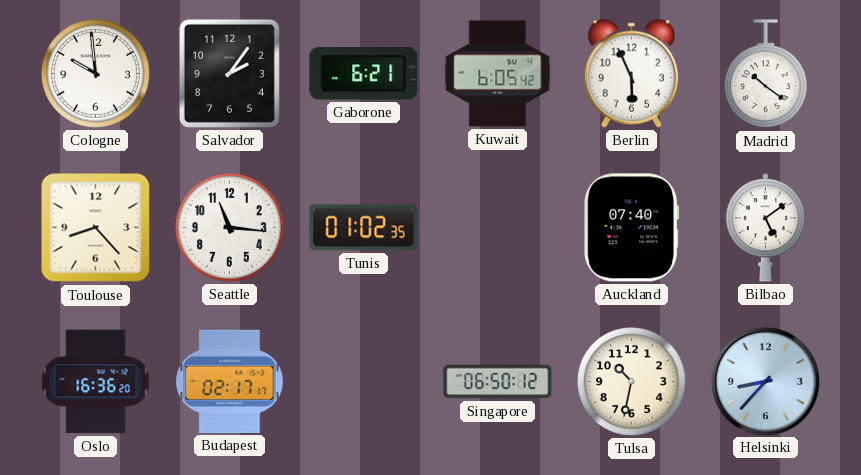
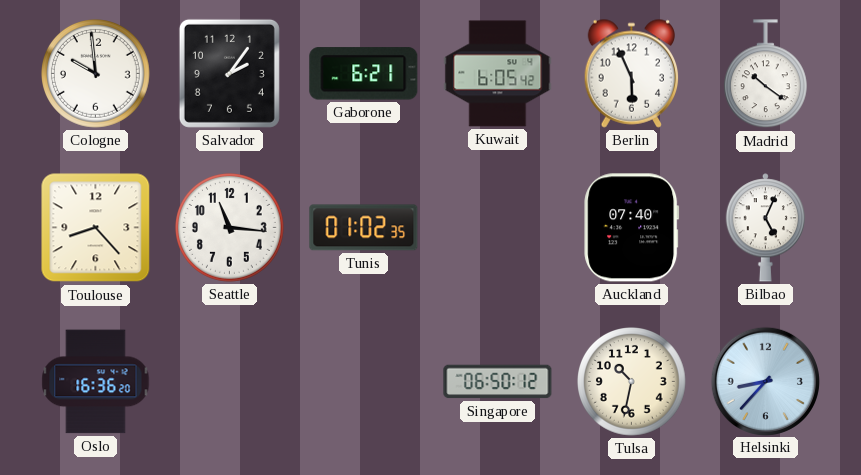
Bilbao: 5:09 -> 5:04 (766, 228)
Budapest: 02:17 -> none (230, 381)
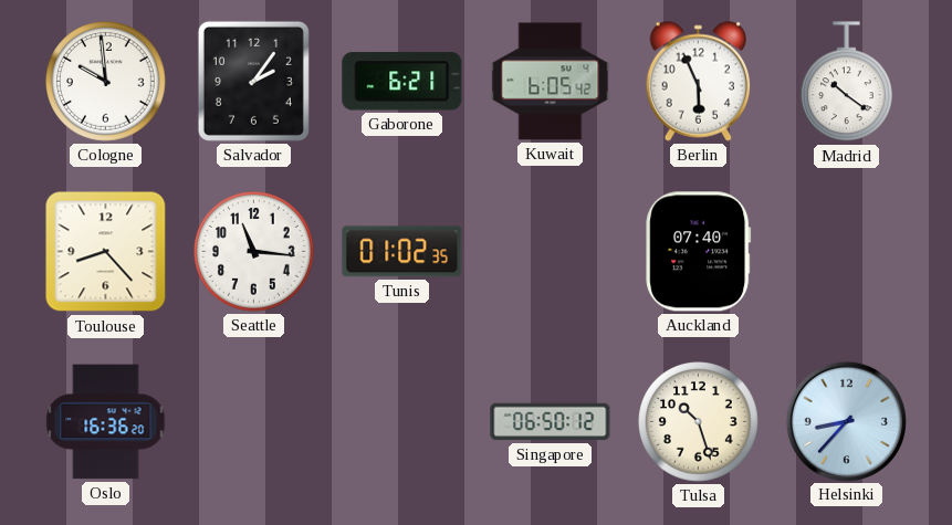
Bilbao: 5:04 -> none (766, 228)
Tulsa: 10:32 -> 10:27 (699, 422)
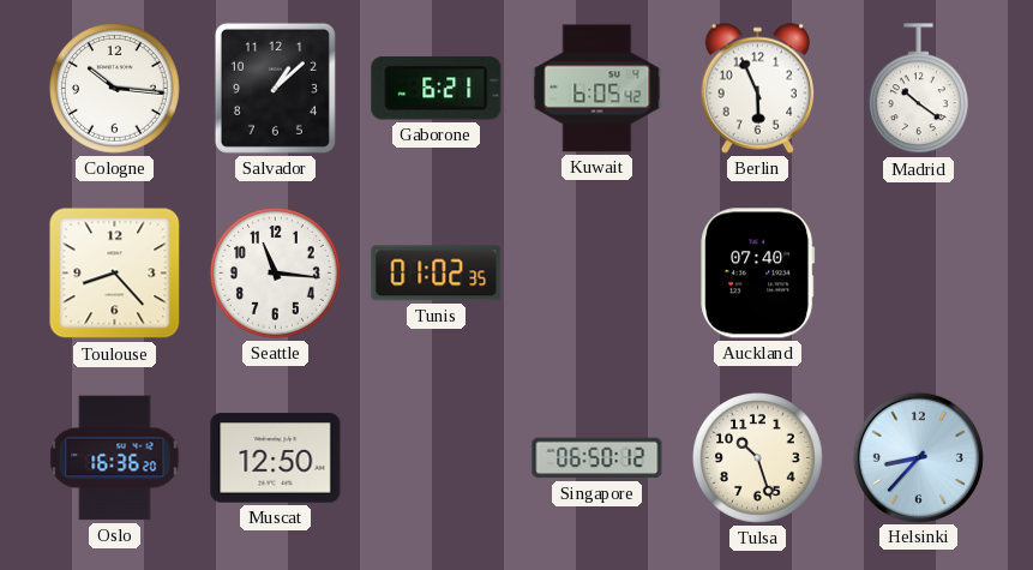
Cologne: 9:59 -> 10:16 (115, 89)
Salvador: 2:06 -> 1:08 (275, 88)
Muscat: none -> 12:50 (276, 458)
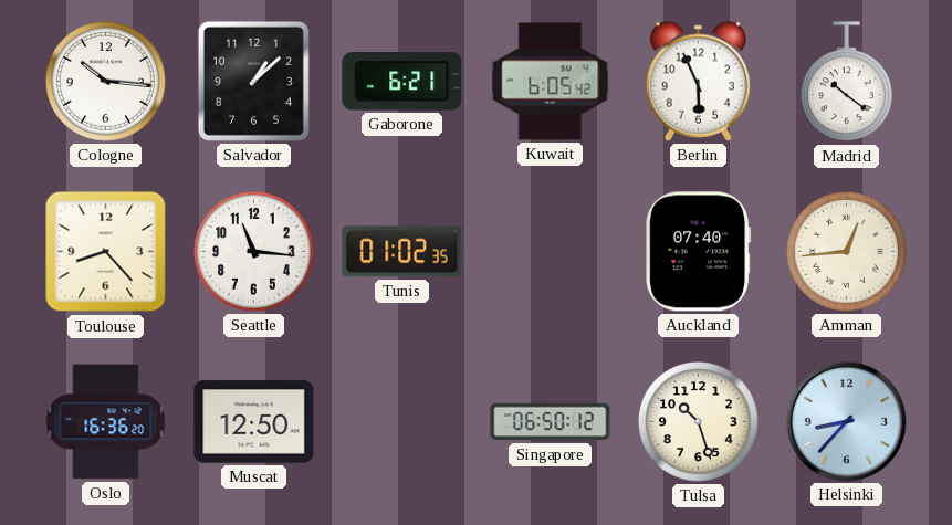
Amman: none -> 12:44 (847, 252)
